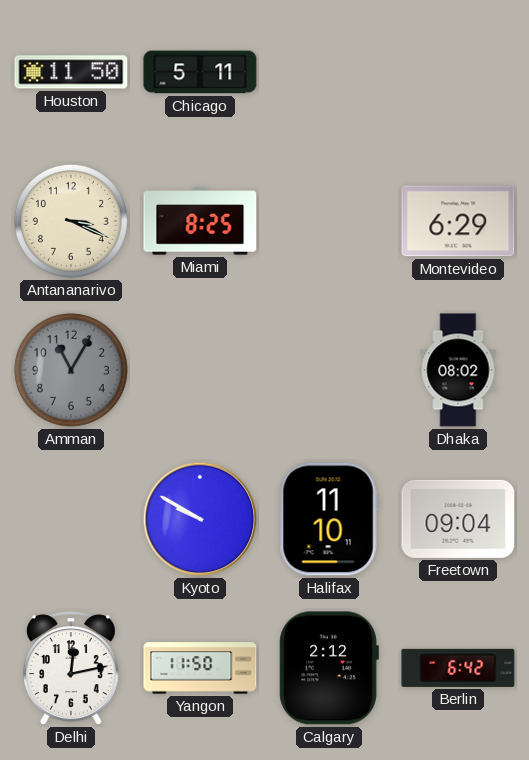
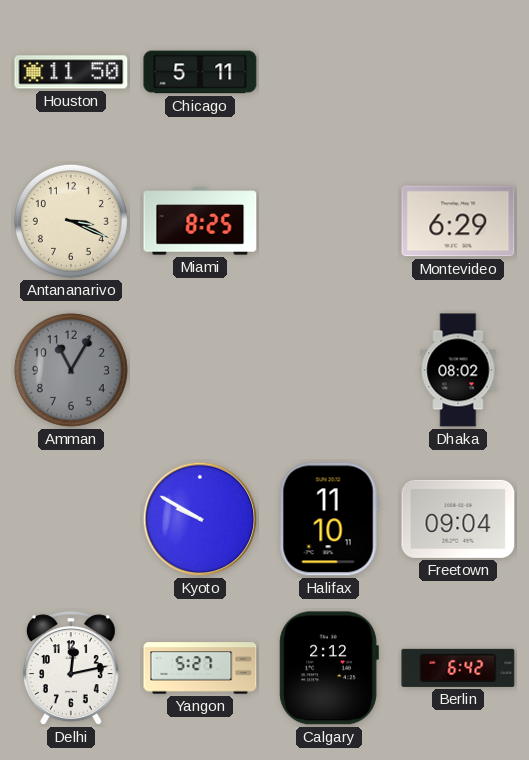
Yangon: 11:50 -> 5:27 (200, 668)
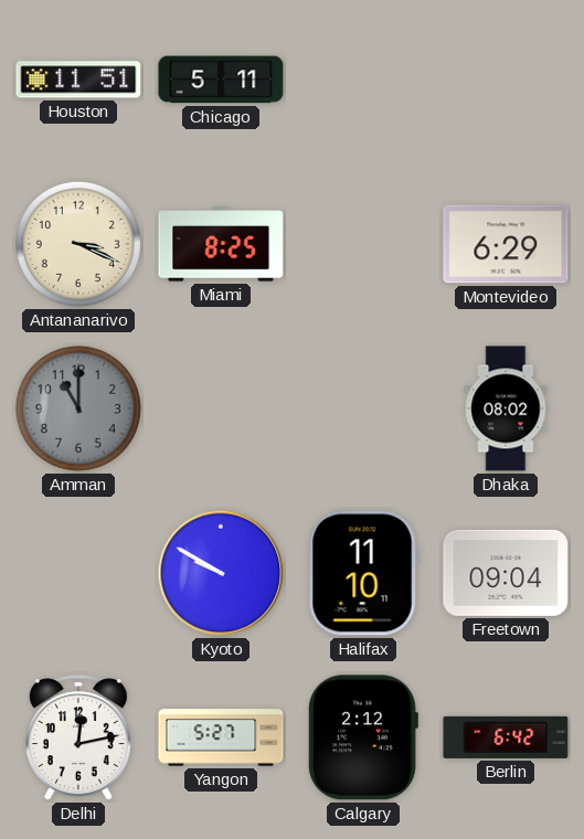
Houston: 11:50 -> 11:51 (78, 79)
Amman: 11:05 -> 11:00 (78, 408)
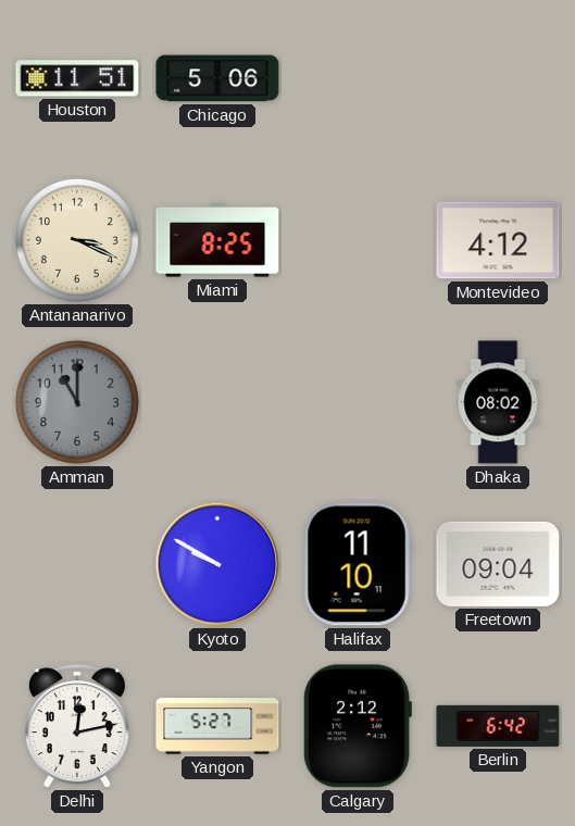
Chicago: 5:11 -> 5:06 (217, 78)
Montevideo: 6:29 -> 4:12 (498, 240)
